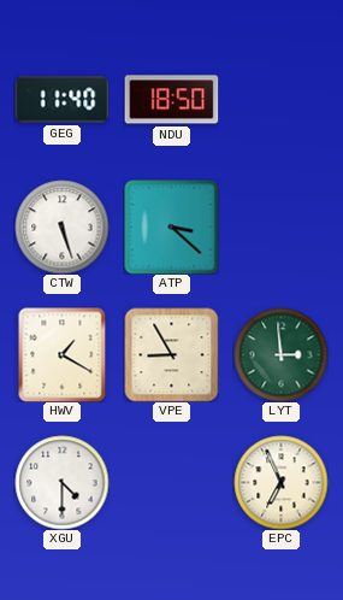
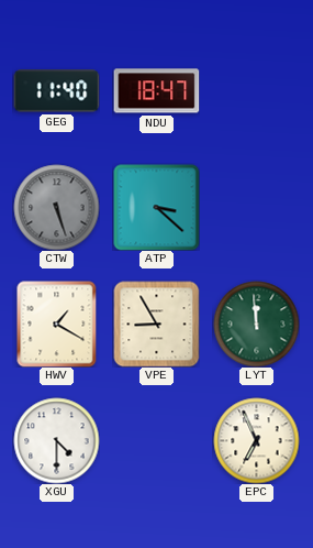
NDU: 18:50 -> 18:47 (156, 91)
CTW dial: white -> grey (56, 207)
LYT: 2:59 -> 11:59 (256, 324)
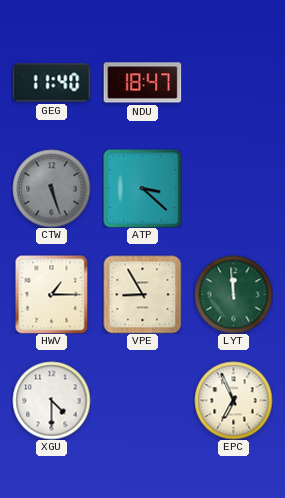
HWV: 1:20 -> 1:15 (52, 294)
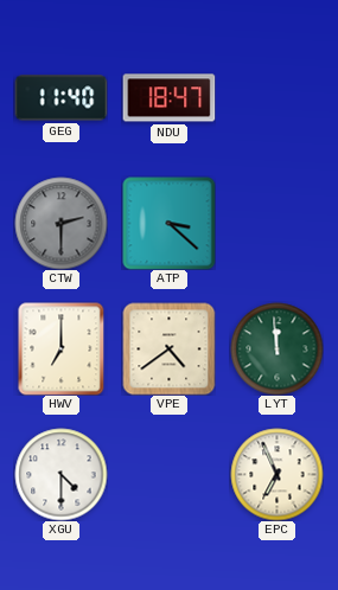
CTW: 5:27 -> 2:30 (60, 223)
HWV: 1:15 -> 7:00 (62, 348)
VPE: 8:55 -> 4:39 (168, 348)
